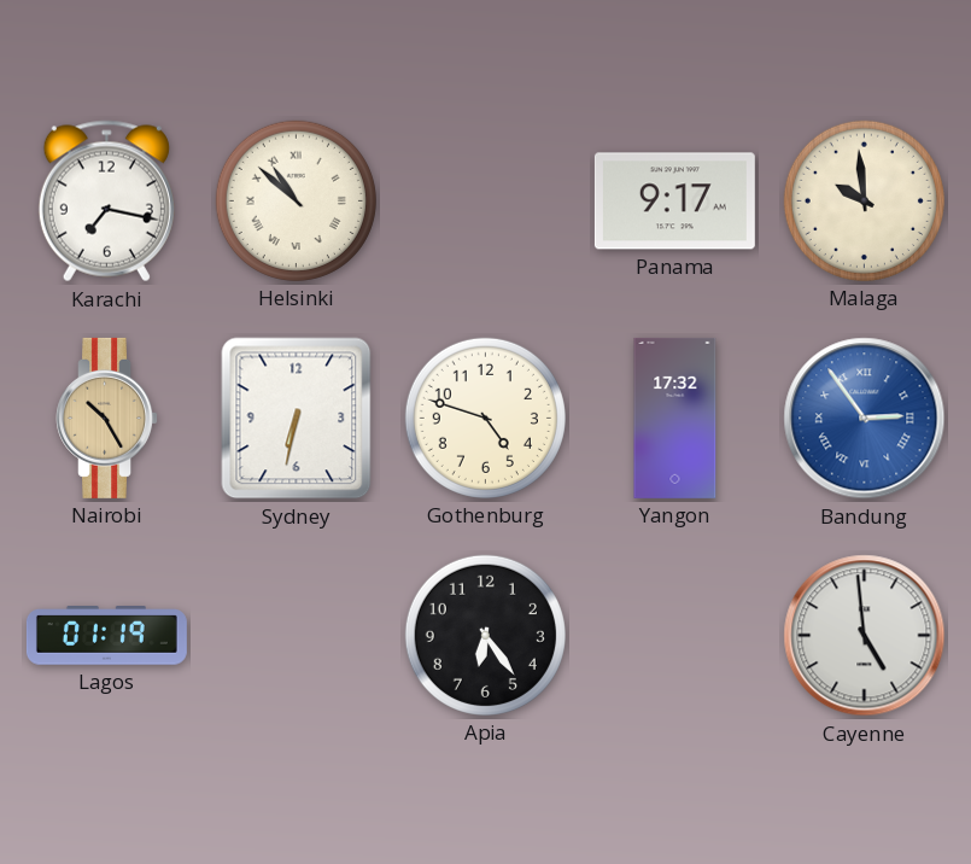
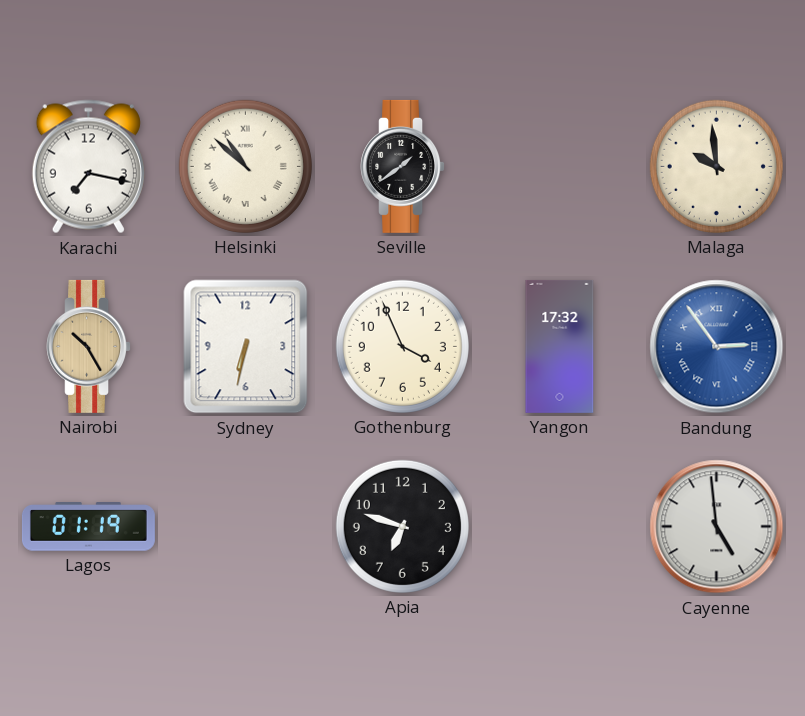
Seville: none -> 1:39 (403, 166)
Panama: 9:17 -> none (674, 202)
Gothenburg: 4:48 -> 3:56 (402, 346)
Apia: 6:24 -> 6:48 (402, 526)
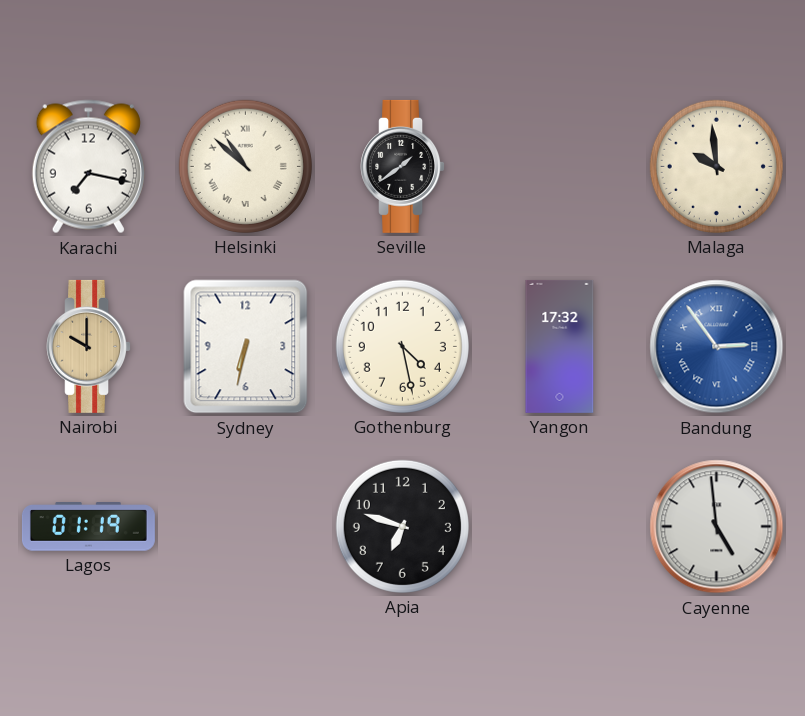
Nairobi: 10:25 -> 10:00 (89, 346)
Gothenburg: 3:56 -> 4:28 (402, 346)
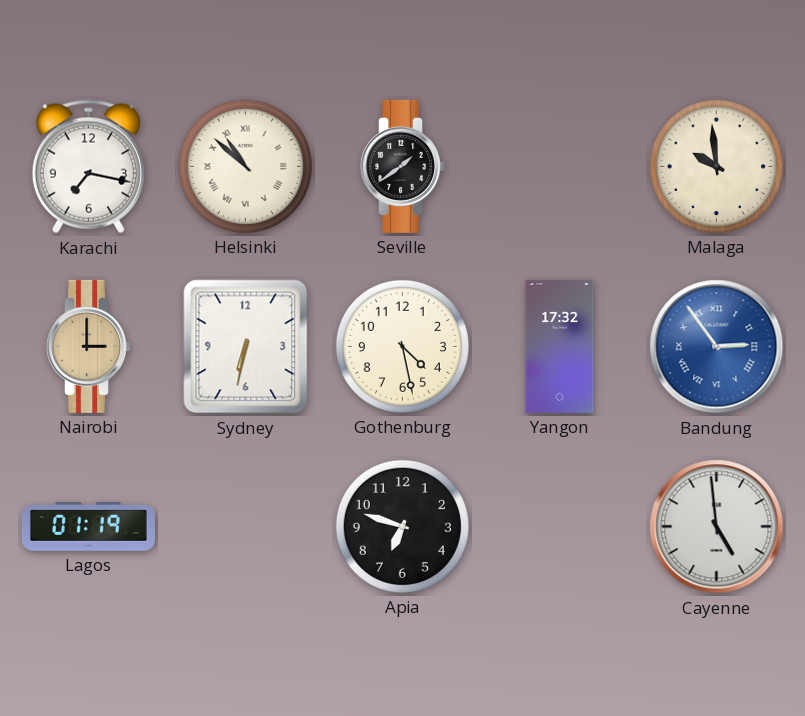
Nairobi: 10:00 -> 3:00 (89, 346)
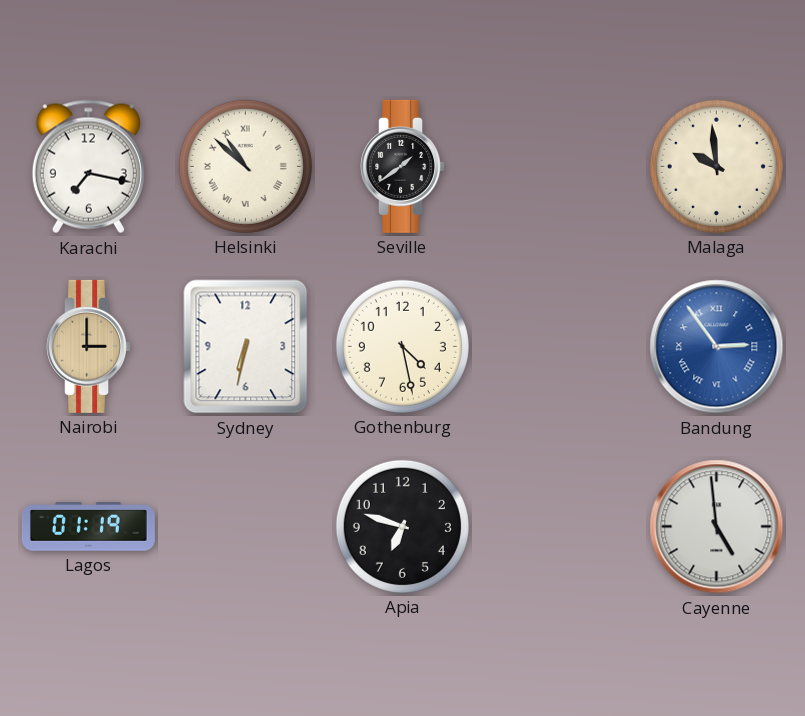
Yangon: 17:32 -> none (560, 346)
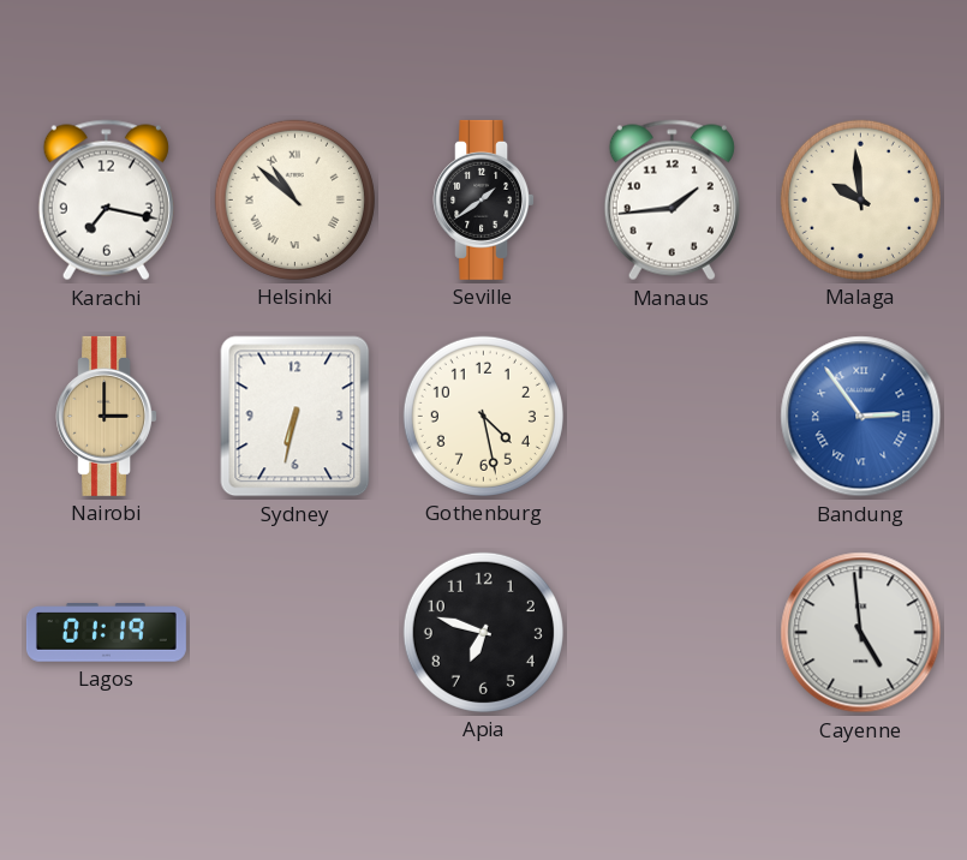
Manaus: none -> 1:44 (671, 201)
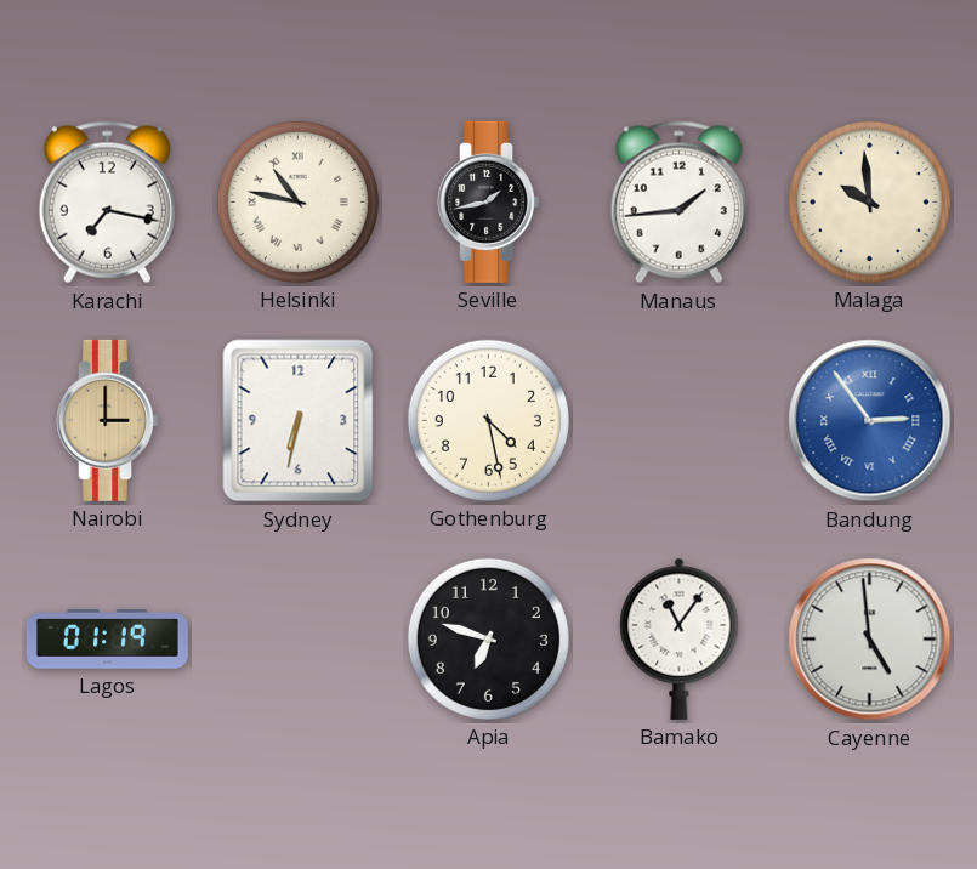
Helsinki: 10:52 -> 10:47 (297, 201)
Seville: 1:39 -> 1:43 (489, 201)
Bamako: none -> 11:06 (680, 638)
